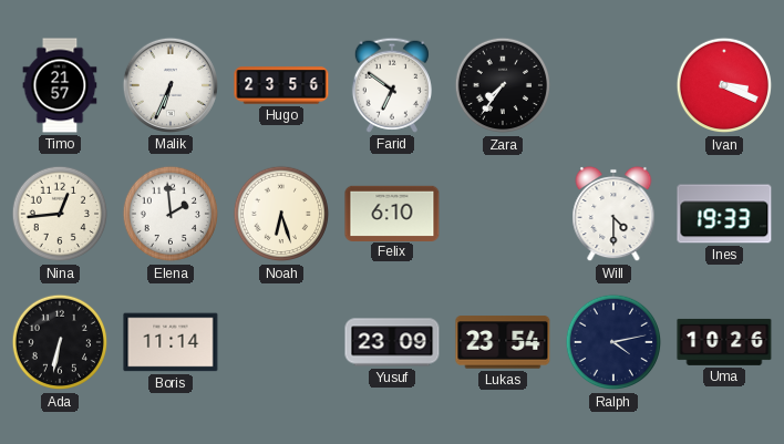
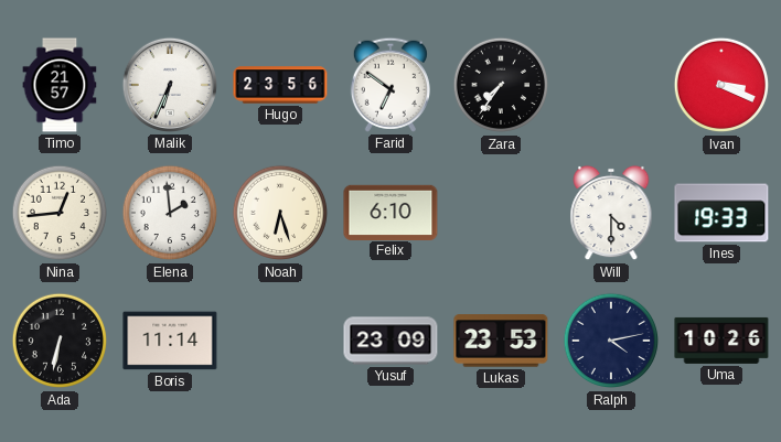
Lukas: 23:54 -> 23:53 (501, 341)
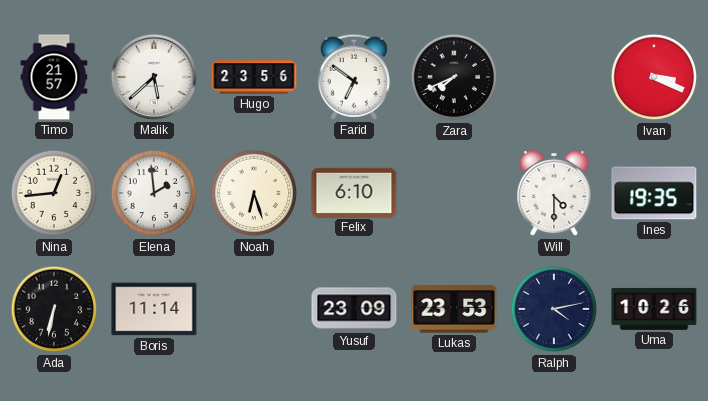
Malik: 6:34 -> 5:38 (154, 77)
Zara: 7:36 -> 7:41 (454, 77)
Ines: 19:33 -> 19:35 (654, 193)
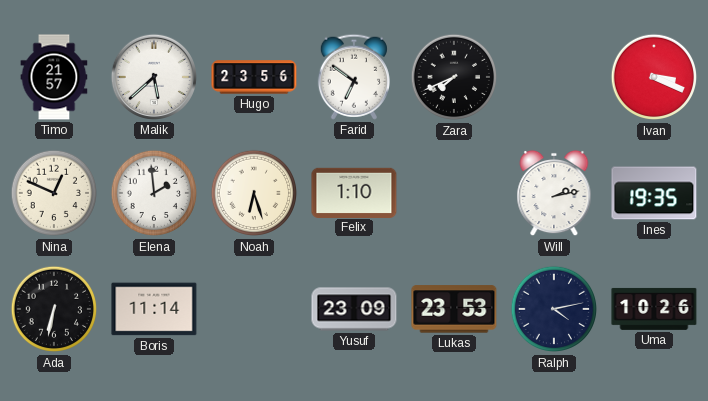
Nina: 12:44 -> 12:49 (54, 193)
Felix: 6:10 -> 1:10 (354, 192)
Will: 4:30 -> 2:13 (554, 193)
